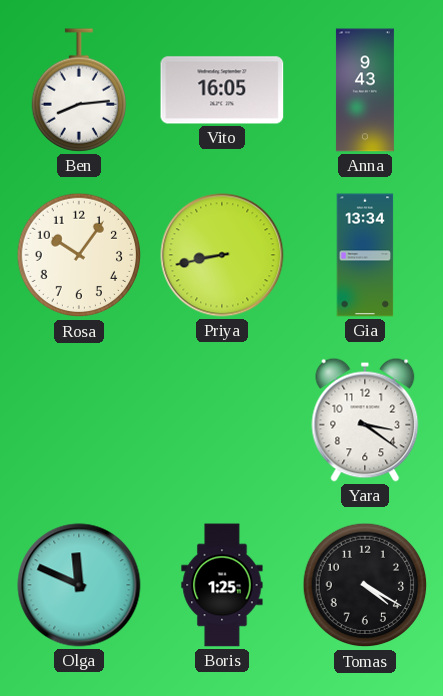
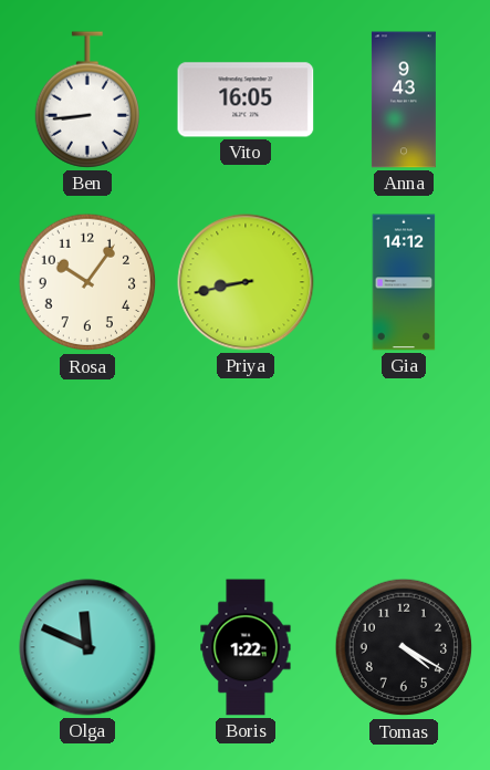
Ben: 8:14 -> 8:44 (86, 100)
Gia: 13:34 -> 14:12 (404, 282)
Yara: 3:21 -> none (365, 420)
Boris: 1:25 -> 1:22 (246, 647)
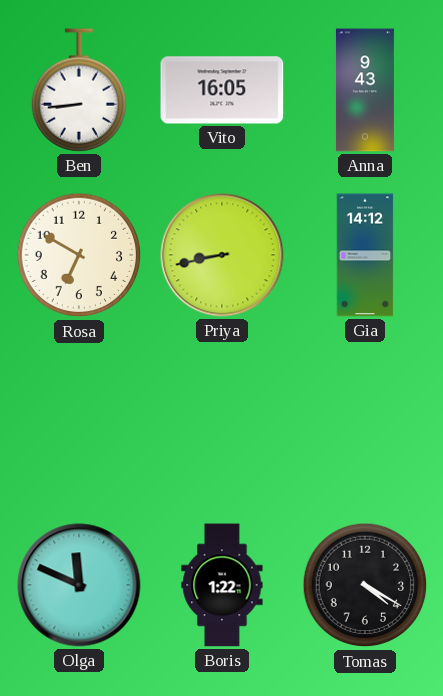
Rosa: 10:06 -> 6:50 (79, 255)
